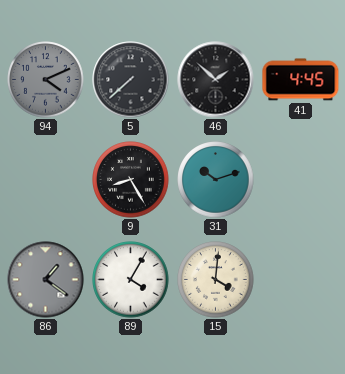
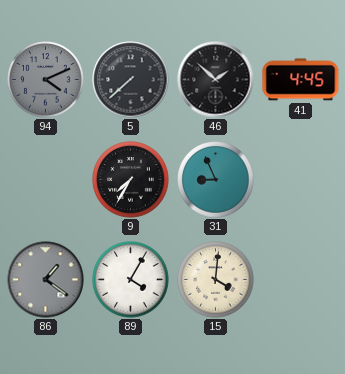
9: 8:25 -> 7:35 (131, 180)
31: 10:12 -> 8:56 (216, 180)
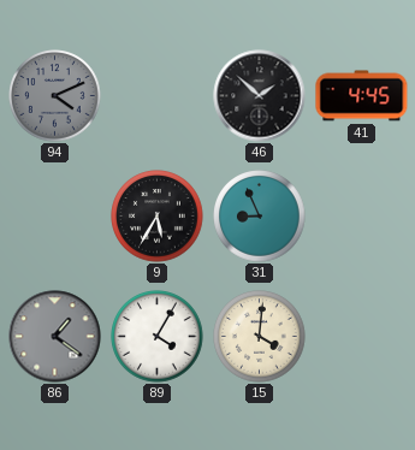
5: 7:38 -> none (131, 80)
9: 7:35 -> 5:35 (158, 217)
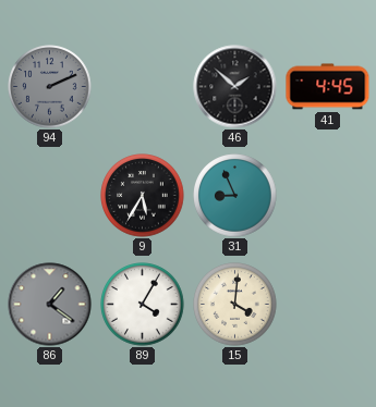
94: 4:11 -> 2:11 (50, 87)
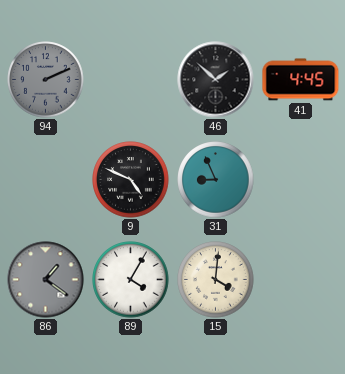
9: 5:35 -> 4:49 (131, 180)
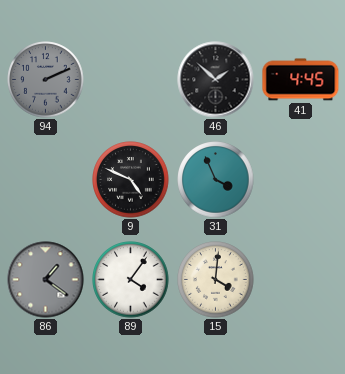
31: 8:56 -> 3:56 (216, 180)
89: 4:05 -> 4:06 (131, 280)
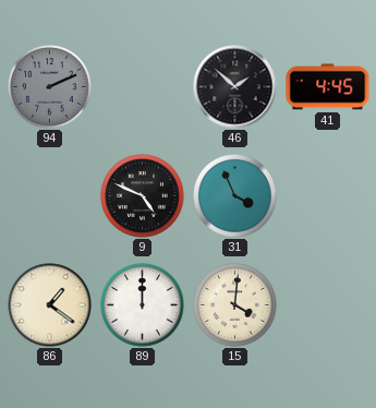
86 dial: grey -> cream (50, 305)
89: 4:06 -> 12:00 (143, 305)
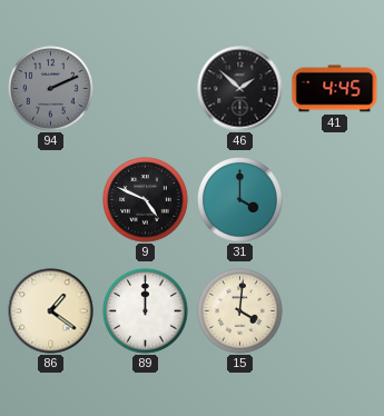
31: 3:56 -> 4:00 (240, 200)
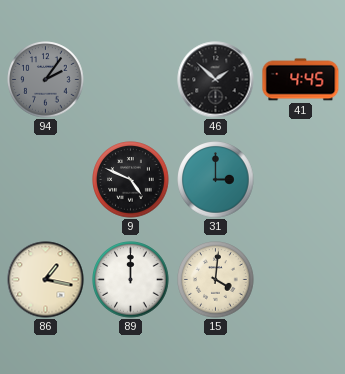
94: 2:11 -> 2:06 (46, 80)
31: 4:00 -> 3:00 (216, 180)
86: 1:21 -> 1:17 (46, 280)
